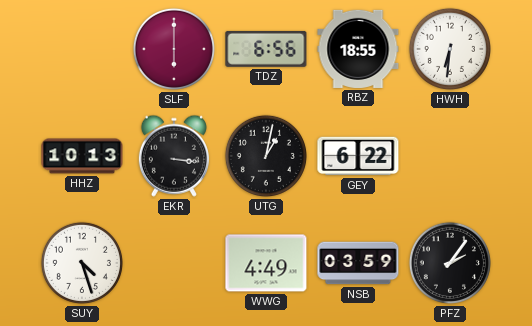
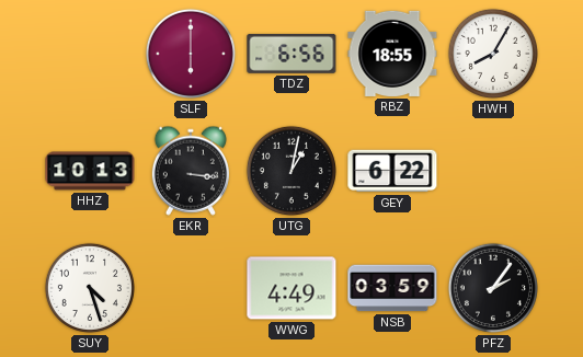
HWH: 6:31 -> 8:05 (493, 54)
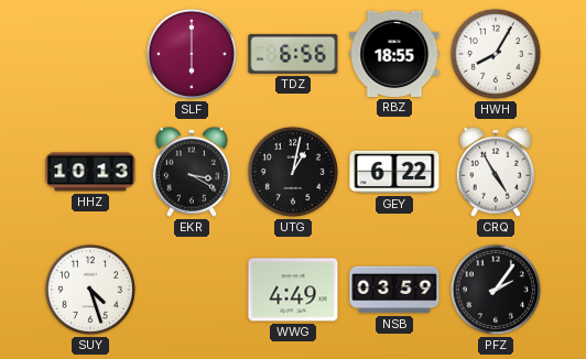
EKR: 3:16 -> 3:20 (192, 172)
CRQ: none -> 4:55 (496, 172)
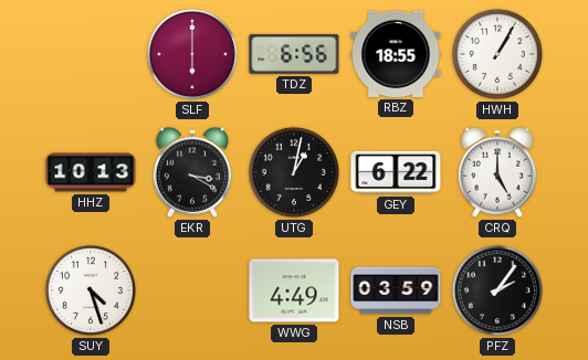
HWH: 8:05 -> 1:05 (497, 54)
CRQ: 4:55 -> 5:00 (497, 172)
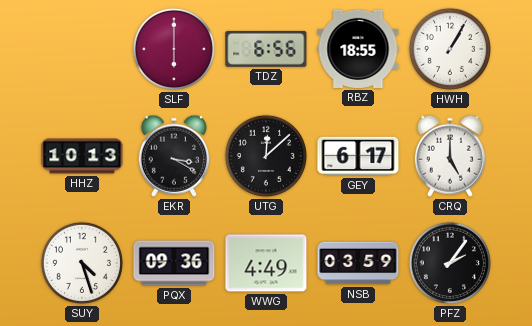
UTG: 1:02 -> 12:08 (266, 156)
GEY: 6:22 -> 6:17 (358, 156)
PQX: none -> 09:36 (174, 263)
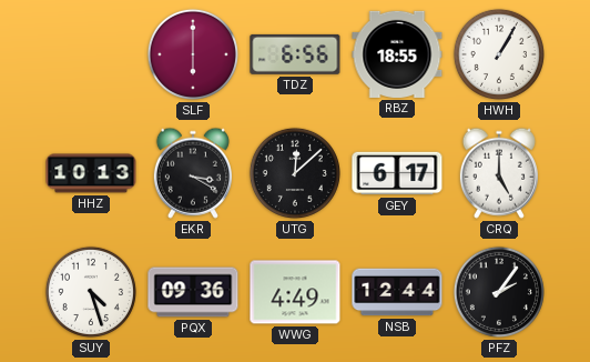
NSB: 03:59 -> 12:44 (397, 292)
